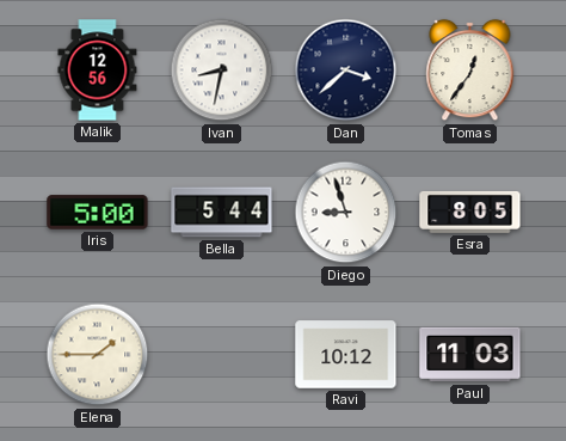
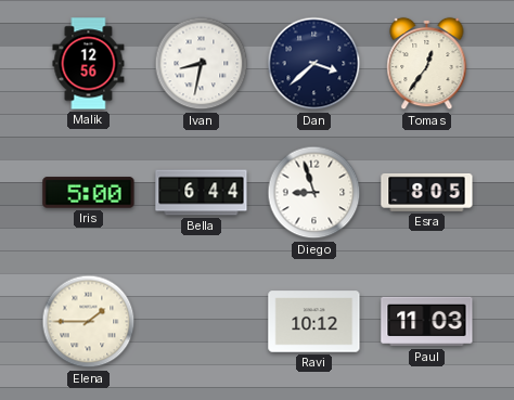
Bella: 5:44 -> 6:44 (202, 193)
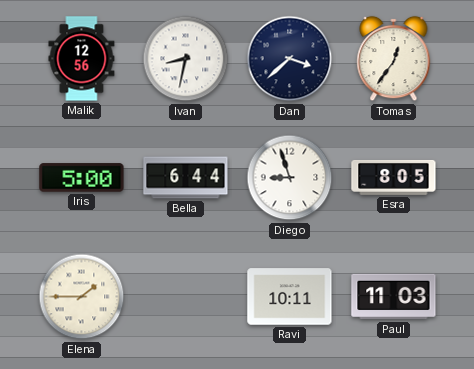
Ravi: 10:12 -> 10:11 (290, 297)
